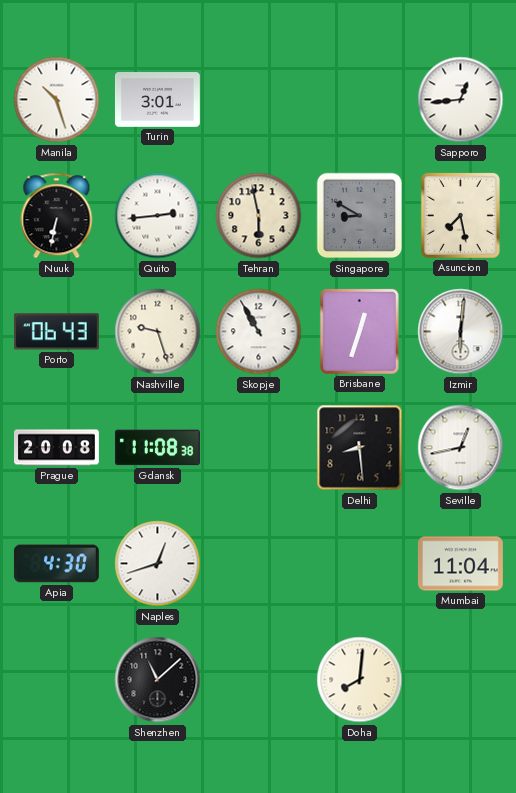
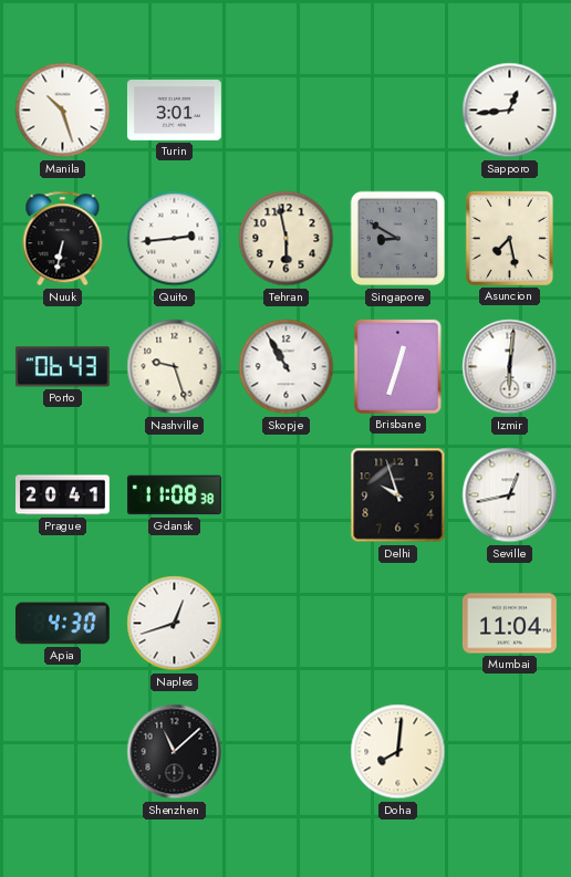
Prague: 20:08 -> 20:41 (63, 495)
Delhi: 8:29 -> 9:57 (398, 495)
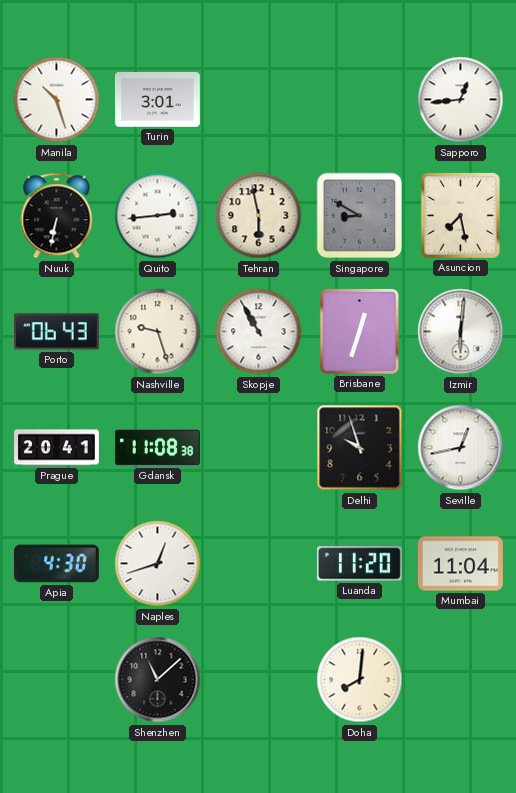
Luanda: none -> 11:20 (359, 564)
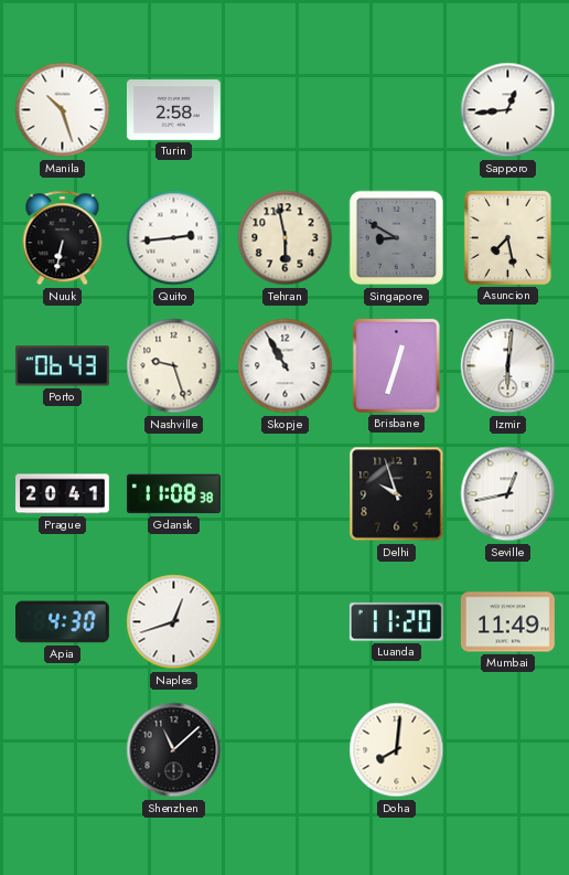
Turin: 3:01 -> 2:58 (173, 110)
Mumbai: 11:04 -> 11:49 (508, 622)
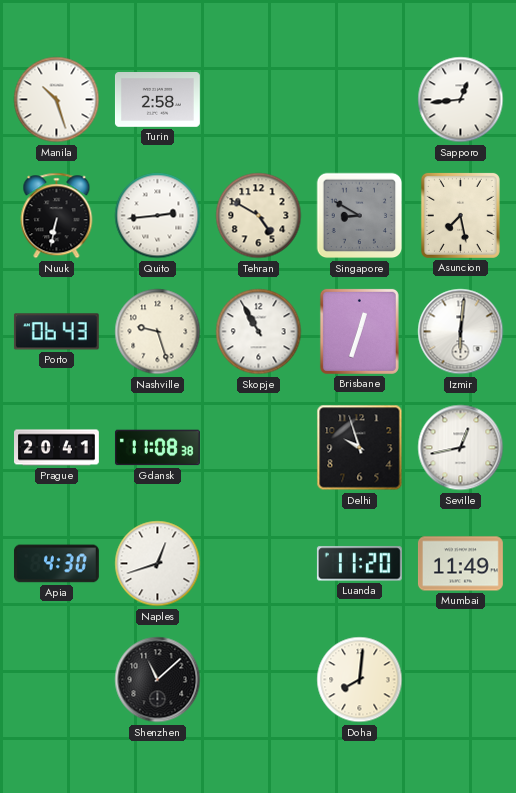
Tehran: 5:58 -> 4:50 (259, 216)
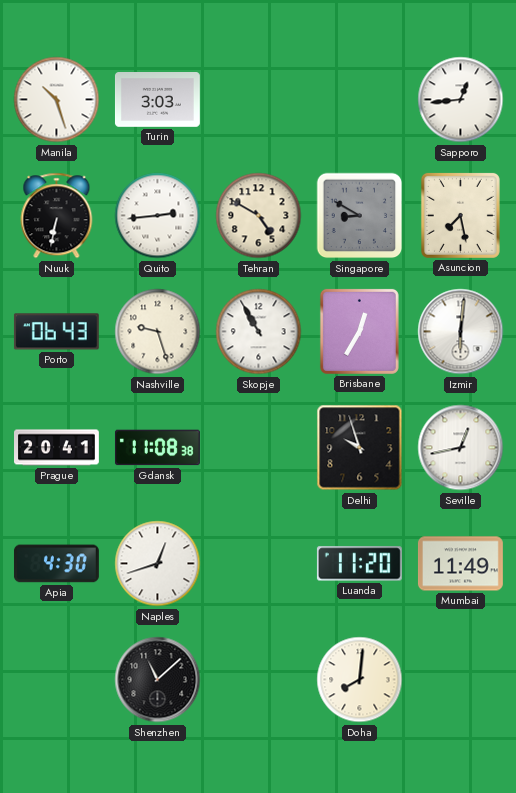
Turin: 2:58 -> 3:03 (157, 100)
Brisbane: 12:33 -> 12:35 (359, 331)
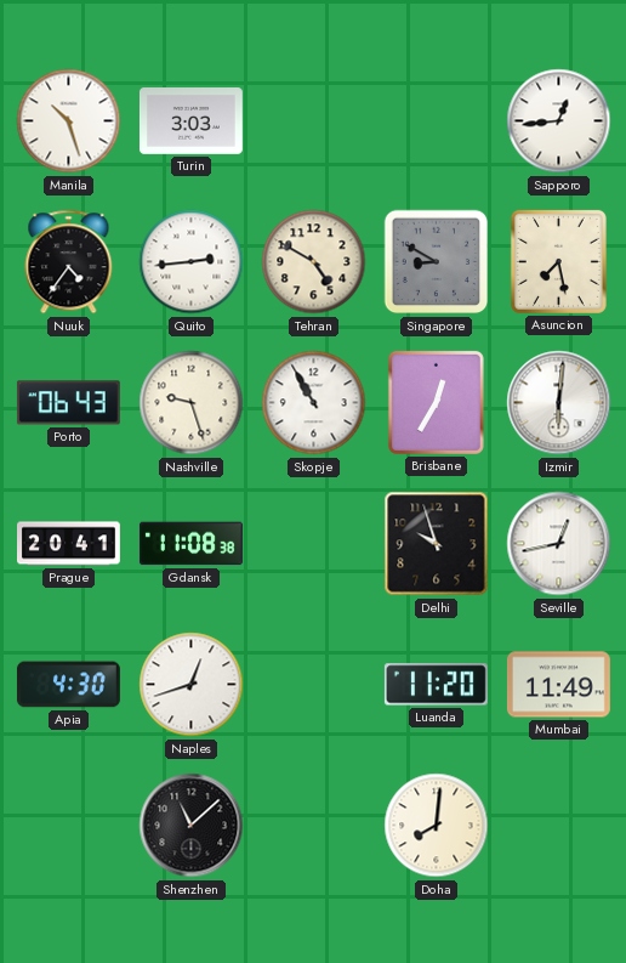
Nuuk: 6:32 -> 4:36 (69, 262)
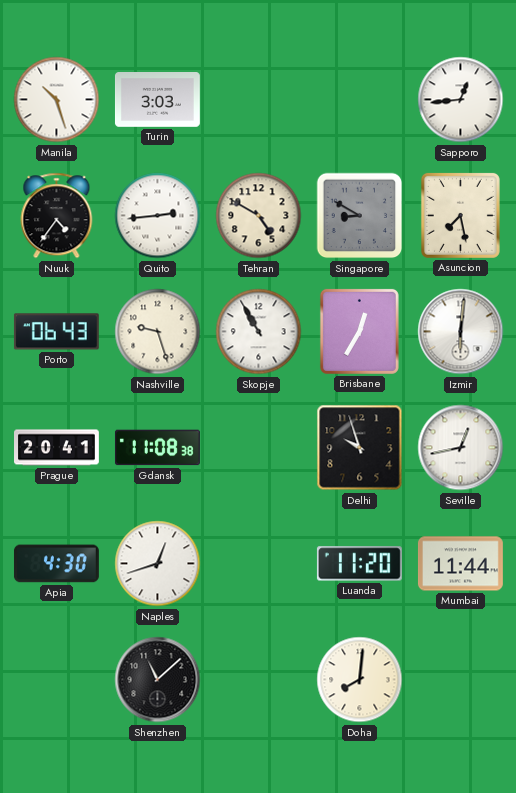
Mumbai: 11:49 -> 11:44 (461, 564)
